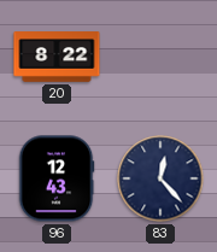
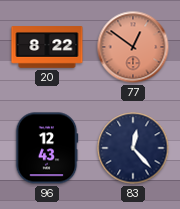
77: none -> 12:51 (133, 47)
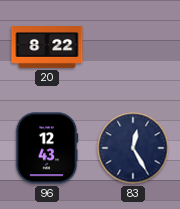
77: 12:51 -> none (133, 47)
83: 12:23 -> 12:25 (133, 148)
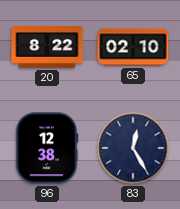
65: none -> 02:10 (133, 47)
96: 12:43 -> 12:38 (47, 148)
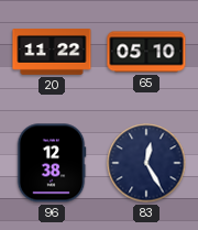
20: 8:22 -> 11:22 (52, 52)
65: 02:10 -> 05:10 (146, 52)
